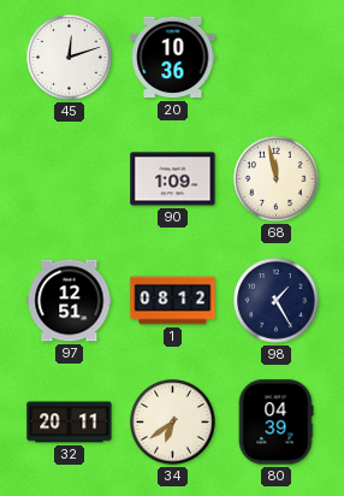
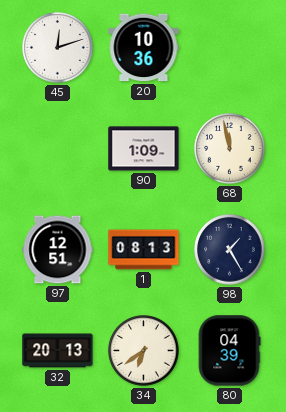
1: 08:12 -> 08:13 (144, 250)
32: 20:11 -> 20:13 (58, 351)
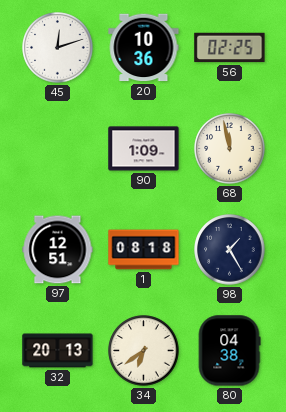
56: none -> 02:25 (230, 48)
1: 08:13 -> 08:18 (144, 250)
80: 04:39 -> 04:38 (229, 351)
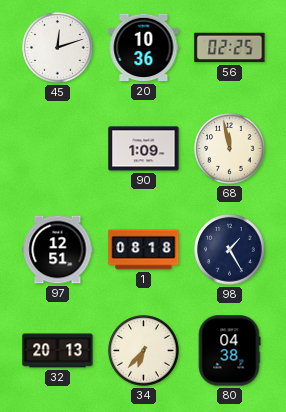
34: 6:39 -> 6:37 (144, 351)
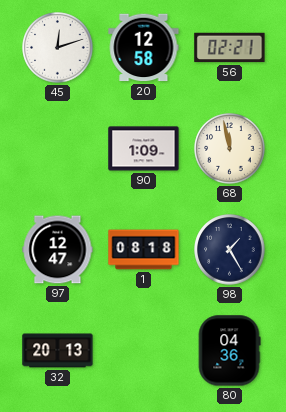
20: 10:36 -> 12:58 (144, 48)
56: 02:25 -> 02:21 (230, 48)
97: 12:51 -> 12:47 (58, 250)
34: 6:37 -> none (144, 351)
80: 04:38 -> 04:36 (229, 351)
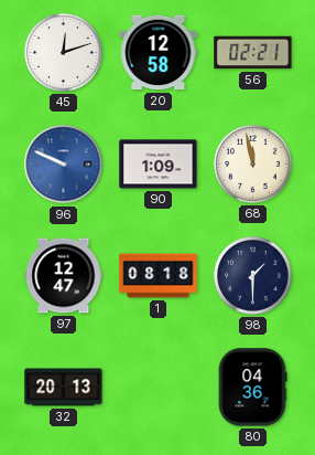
96: none -> 9:49 (64, 165)
98: 1:25 -> 1:30 (253, 276)
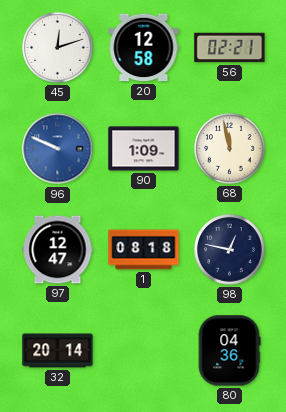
98: 1:30 -> 12:47 (230, 250)
32: 20:13 -> 20:14 (58, 351)
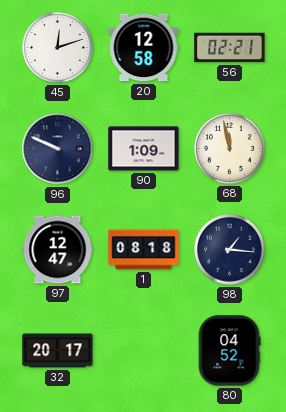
96 dial: blue -> navy (58, 149)
98: 12:47 -> 1:16 (230, 250)
32: 20:14 -> 20:17 (58, 351)
80: 04:36 -> 04:52 (229, 351)
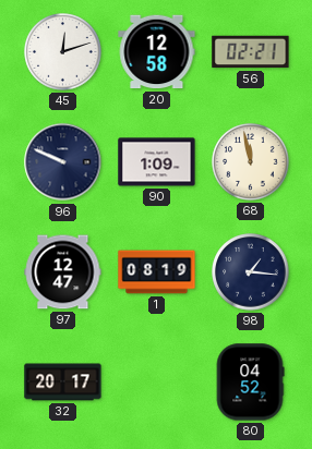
1: 08:18 -> 08:19 (157, 272)
